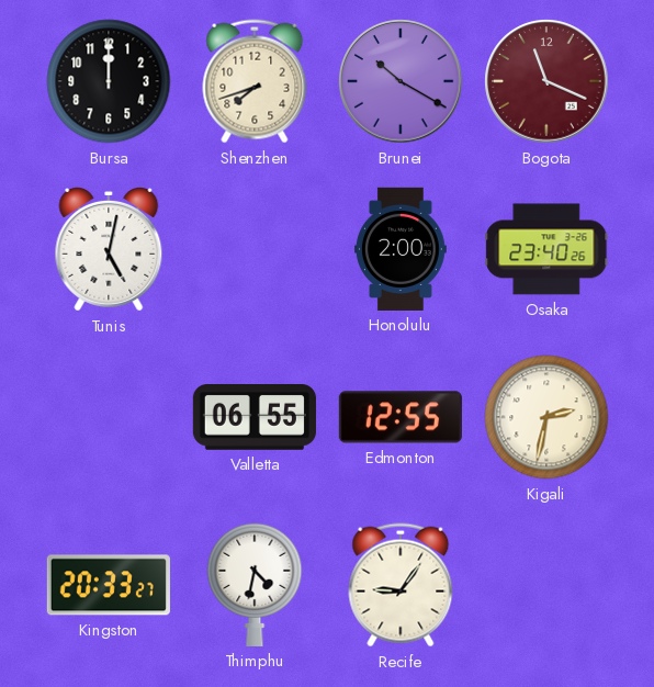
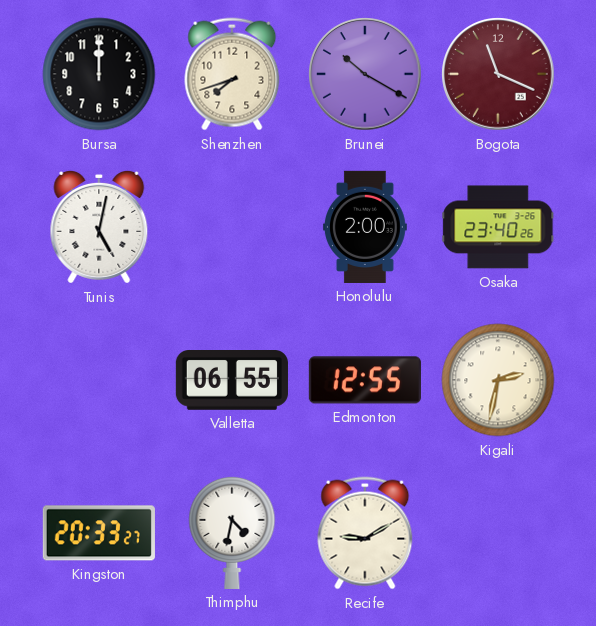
Recife: 9:06 -> 9:10 (365, 533)
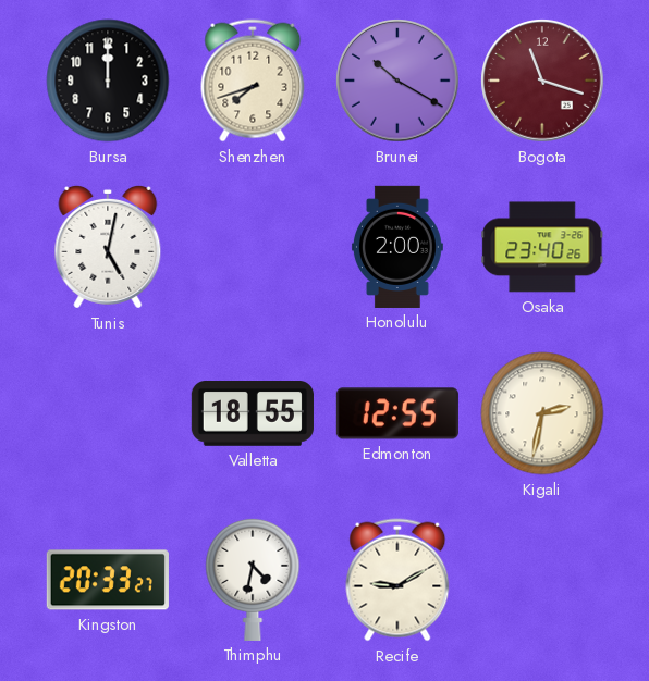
Bogota: 11:19 -> 11:18 (542, 81)
Valletta: 06:55 -> 18:55 (253, 414)
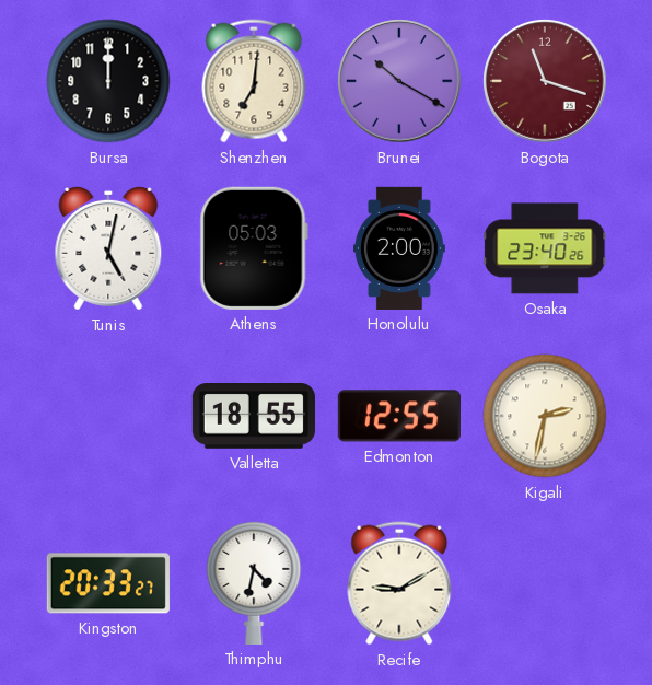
Shenzhen: 7:42 -> 7:01 (254, 81)
Athens: none -> 05:03 (254, 248)
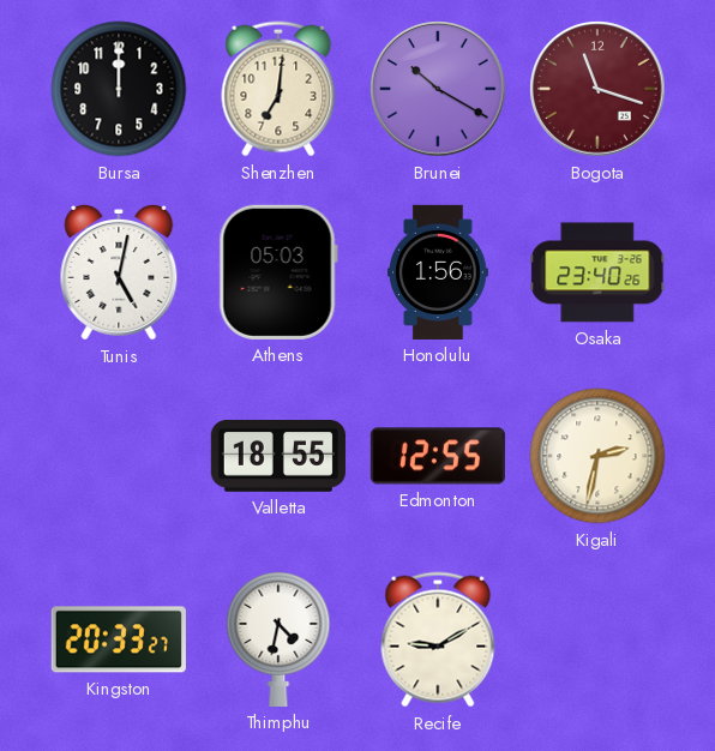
Honolulu: 2:00 -> 1:56 (438, 272)
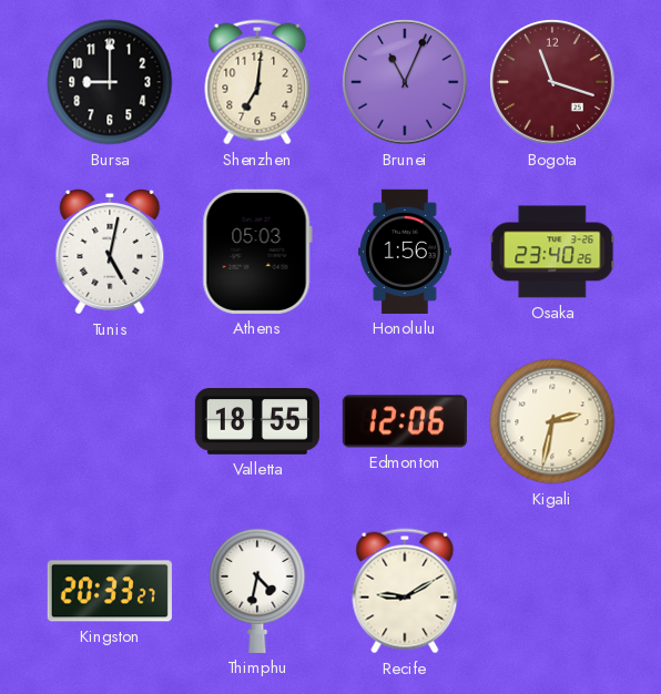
Bursa: 12:00 -> 9:00 (110, 82)
Brunei: 10:20 -> 11:04 (405, 82)
Edmonton: 12:55 -> 12:06 (405, 421)
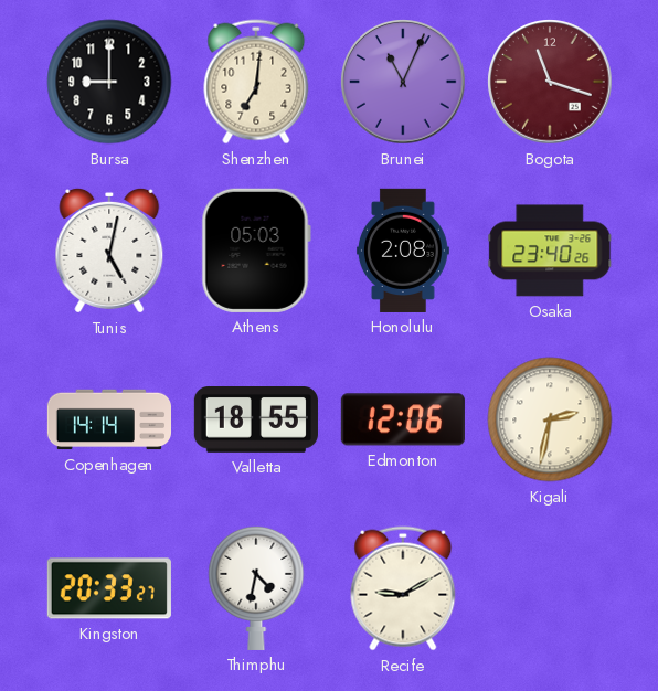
Honolulu: 1:56 -> 2:08 (403, 251)
Copenhagen: none -> 14:14 (108, 419)
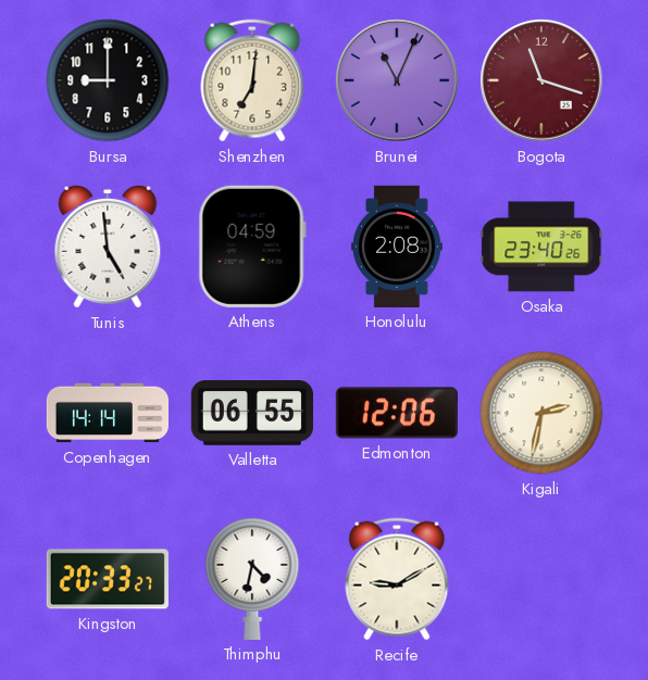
Tunis: 5:02 -> 4:59 (108, 247)
Athens: 05:03 -> 04:59 (252, 247)
Valletta: 18:55 -> 06:55 (252, 414)
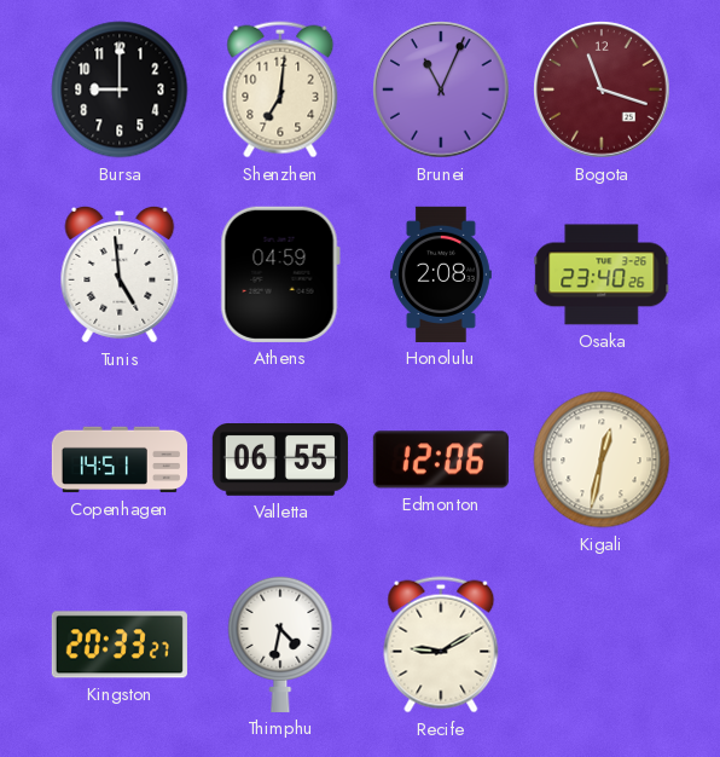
Copenhagen: 14:14 -> 14:51 (118, 460)
Kigali: 2:32 -> 12:32 (602, 460)
